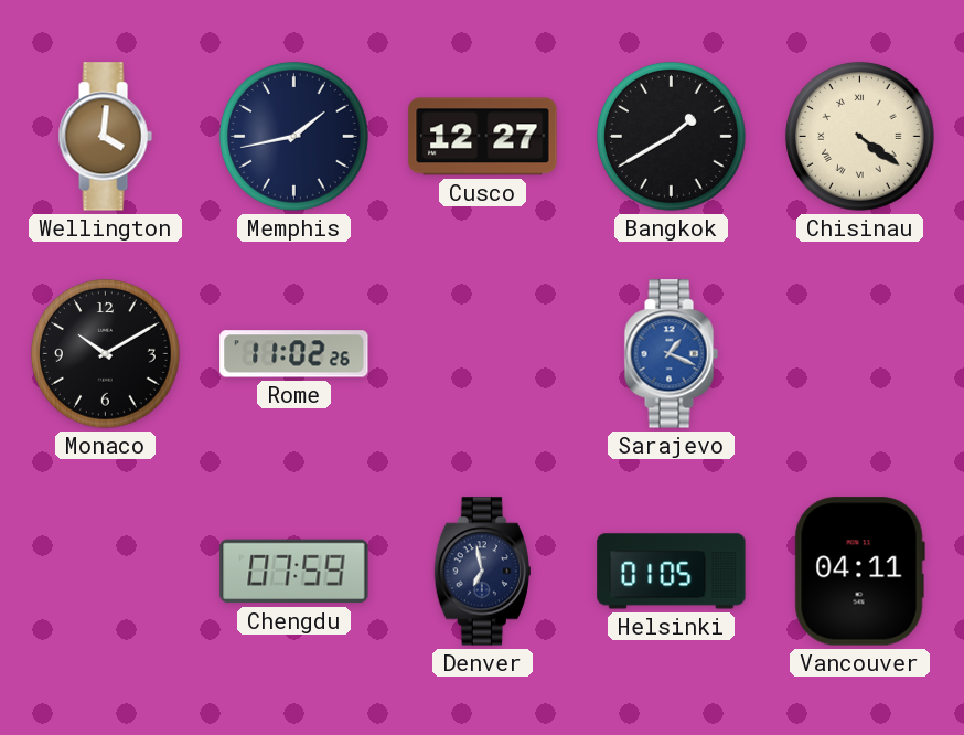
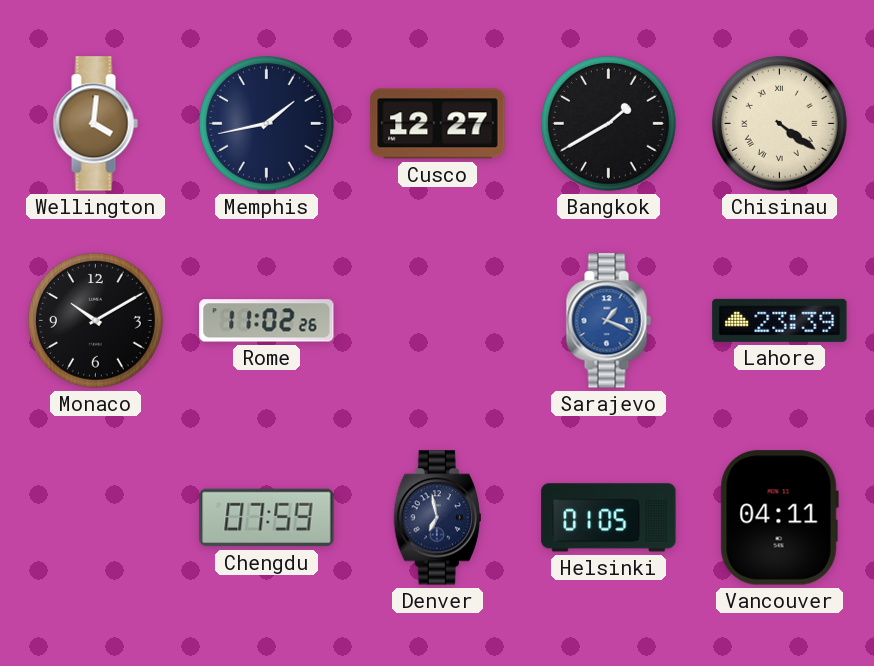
Lahore: none -> 23:39 (780, 320)
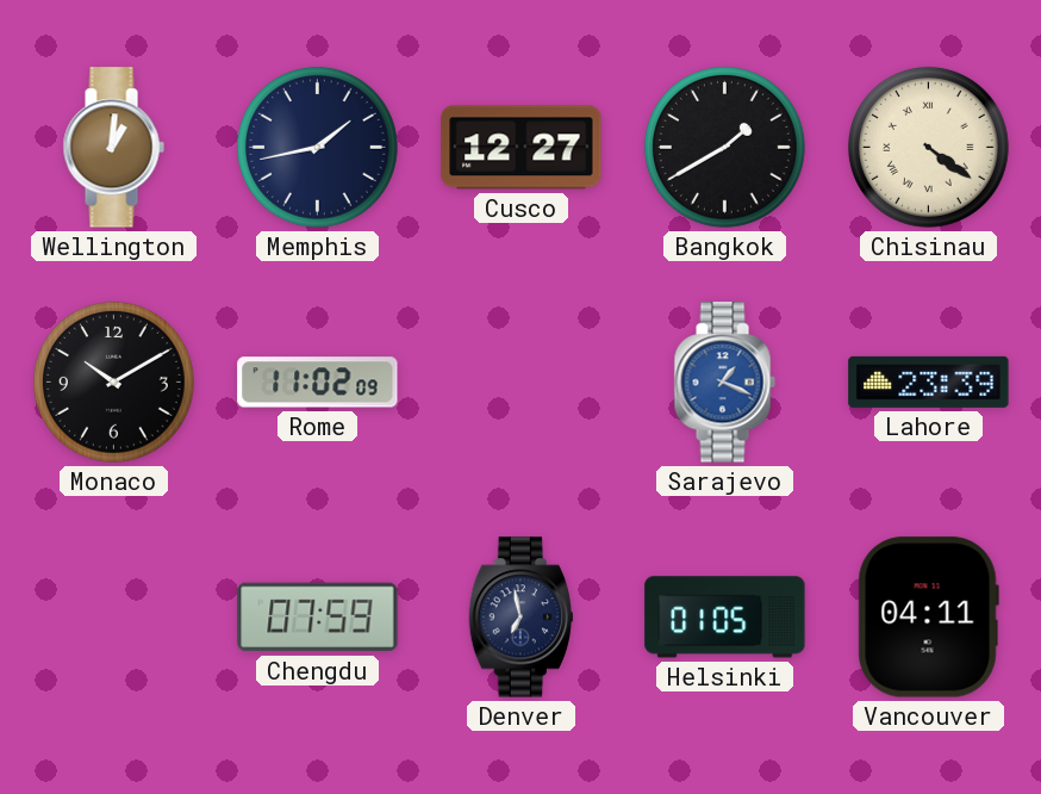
Wellington: 4:01 -> 1:01 (113, 148)
Rome: 11:02:26 -> 11:02:09 (318, 383)
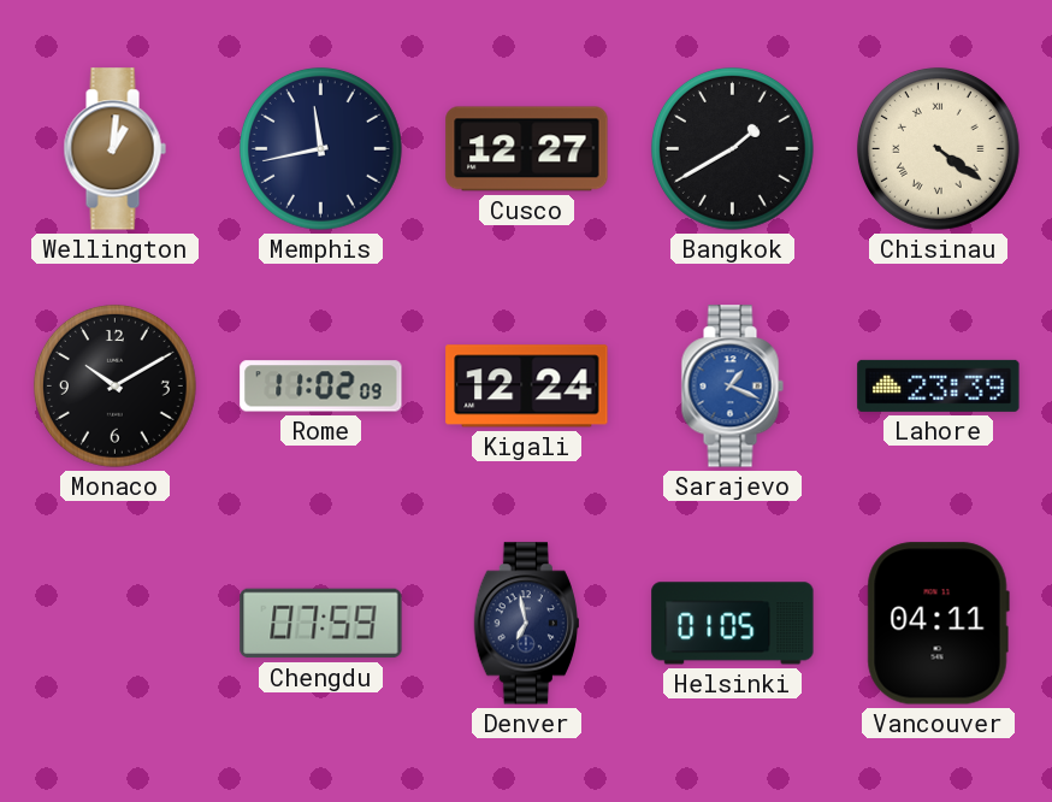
Memphis: 1:43 -> 11:43 (320, 148)
Kigali: none -> 12:24 (527, 387)
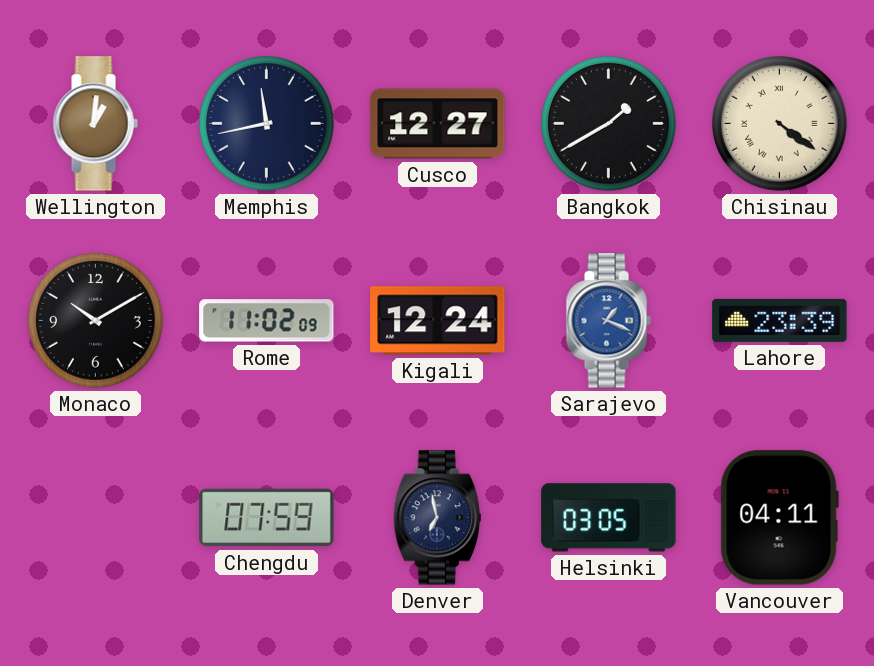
Helsinki: 01:05 -> 03:05 (609, 518)
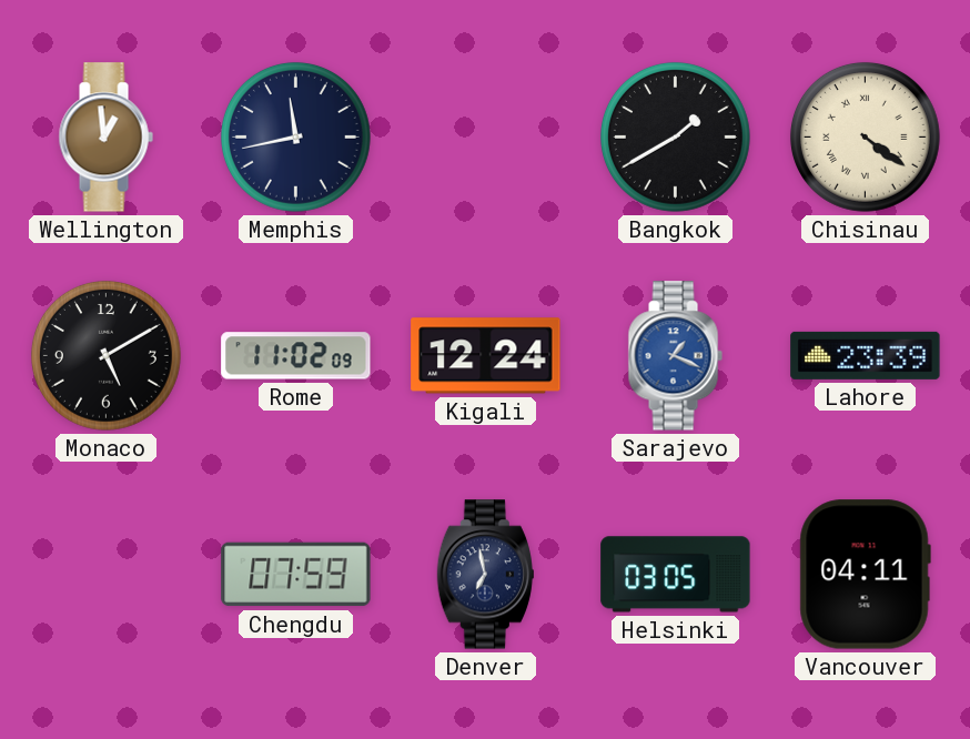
Wellington: 1:01 -> 12:59 (105, 138)
Cusco: 12:27 -> none (438, 124)
Monaco: 10:10 -> 5:10 (105, 355)
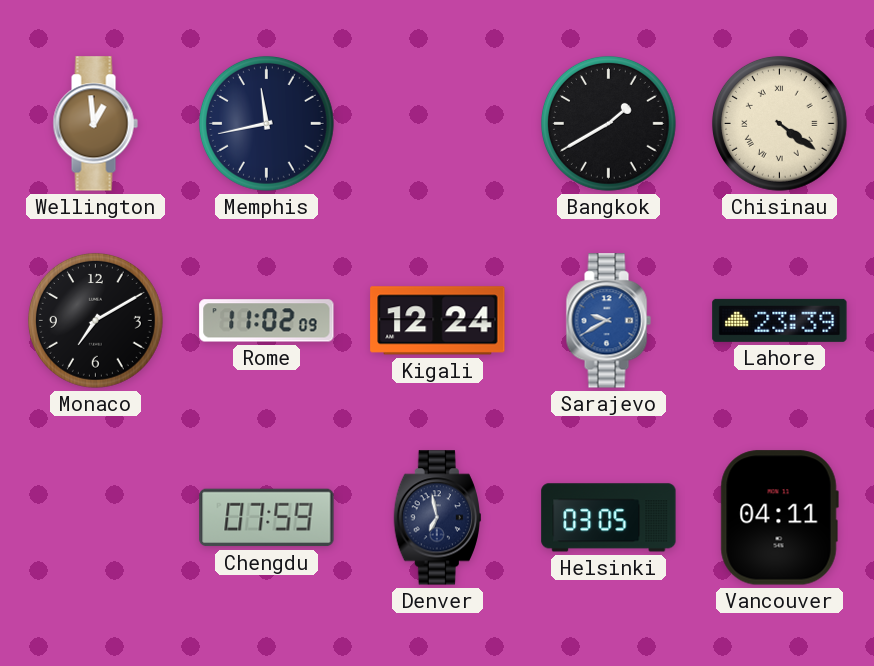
Monaco: 5:10 -> 7:10 (95, 320)
Sarajevo: 1:19 -> 9:40 (608, 321)
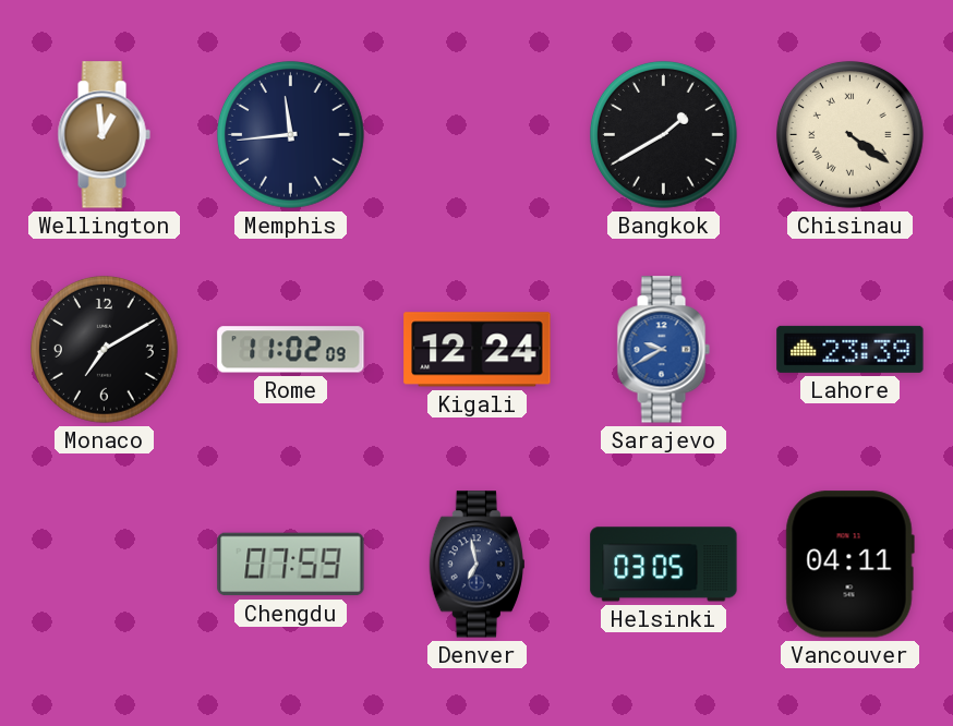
Memphis: 11:43 -> 11:44 (290, 134)
